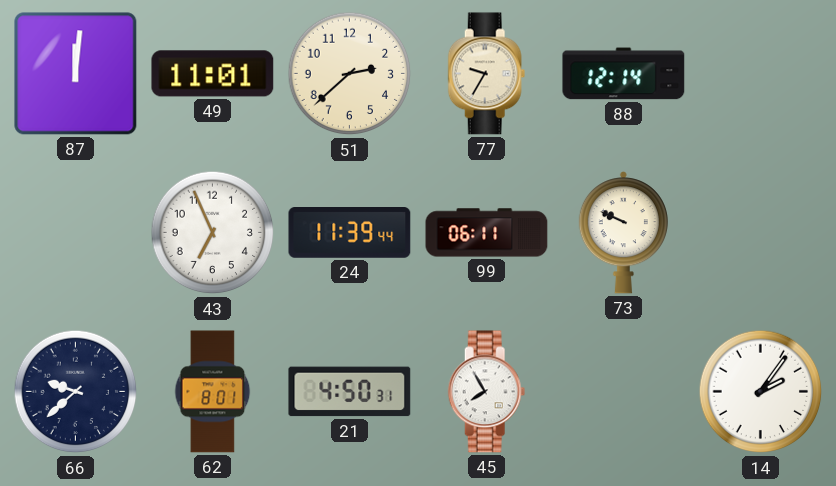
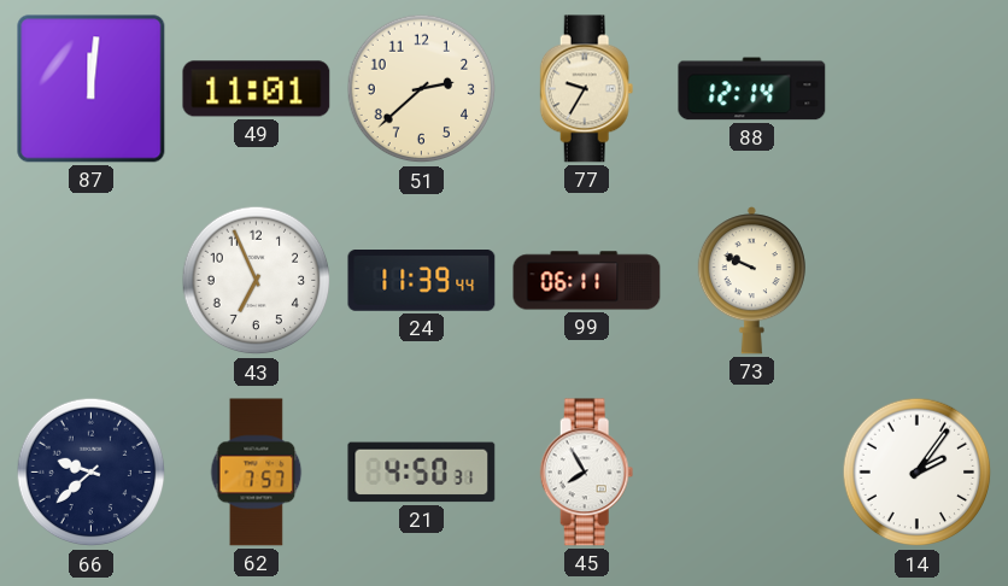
62: 8:01 -> 7:57 (257, 473)
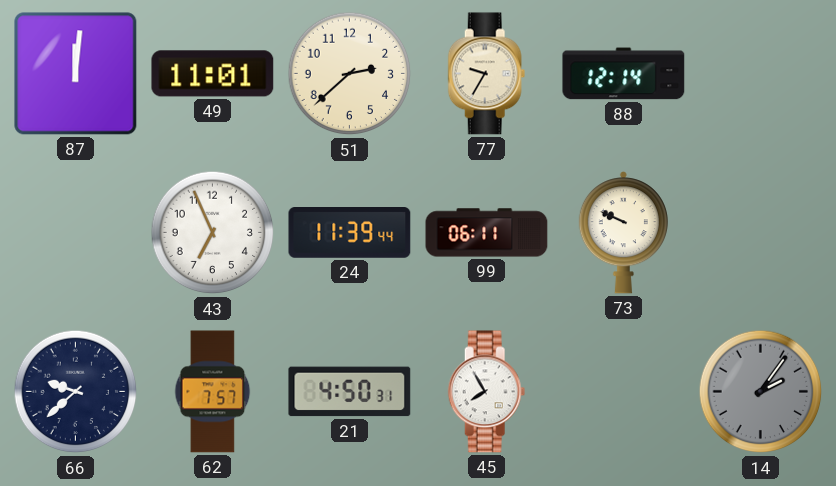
14 dial: white -> grey (761, 392)
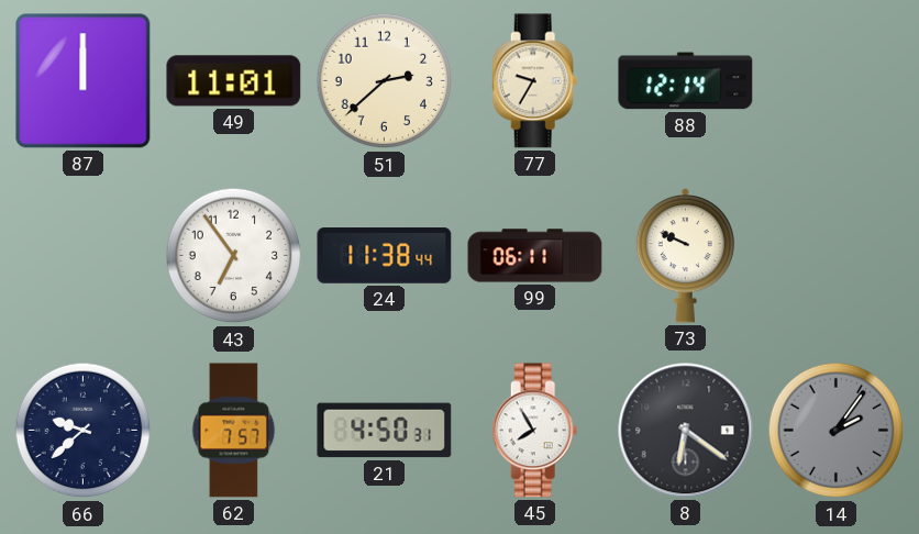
87: 12:01 -> 12:00 (84, 81)
43: 6:56 -> 6:54 (234, 256)
24: 11:39 -> 11:38 (385, 256)
8: none -> 6:21 (686, 431)
